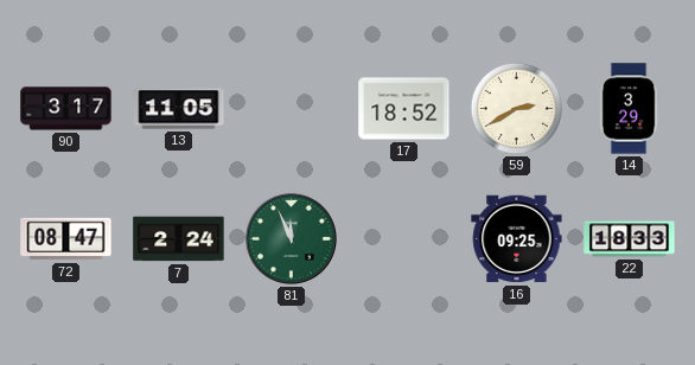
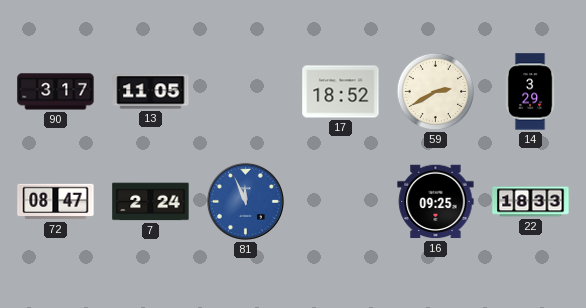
81 dial: green -> blue (245, 201)
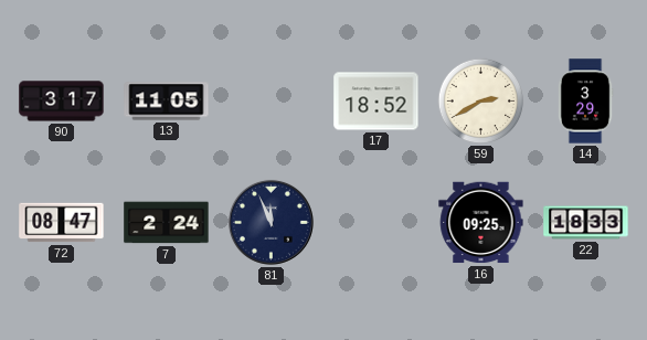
81 dial: blue -> navy (271, 222)
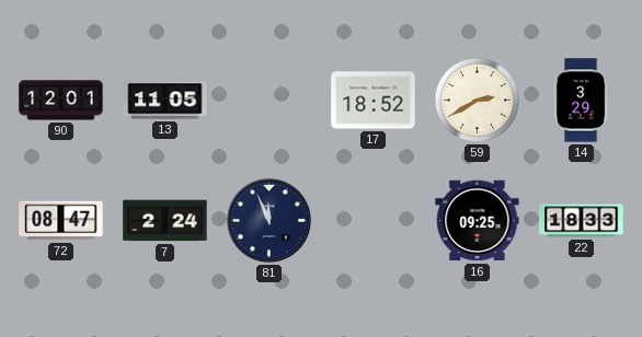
90: 3:17 -> 12:01 (61, 101)
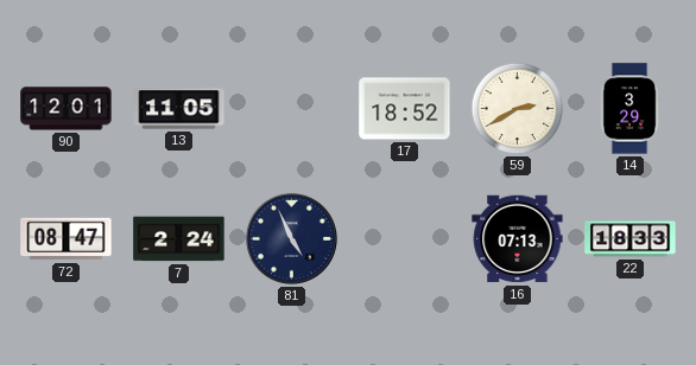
81: 11:56 -> 4:56 (291, 238)
16: 09:25 -> 07:13 (518, 239)
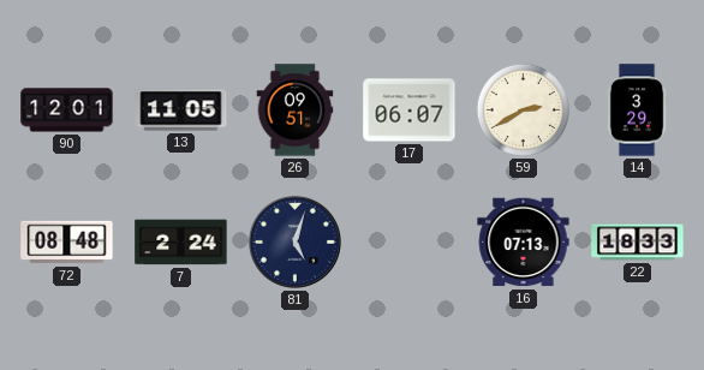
26: none -> 09:51 (296, 111)
17: 18:52 -> 06:07 (410, 111)
72: 08:47 -> 08:48 (67, 243)
81: 4:56 -> 5:03 (294, 241)
